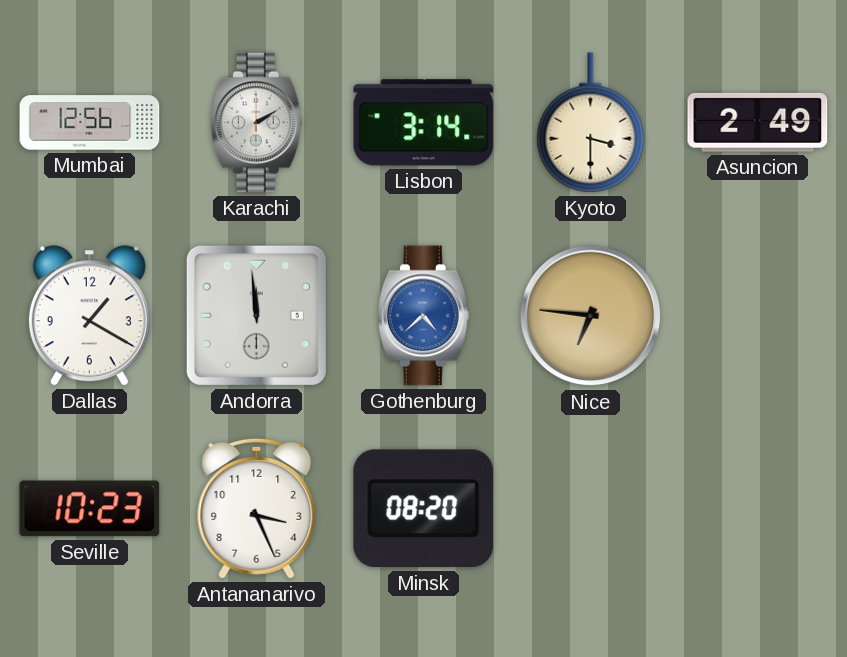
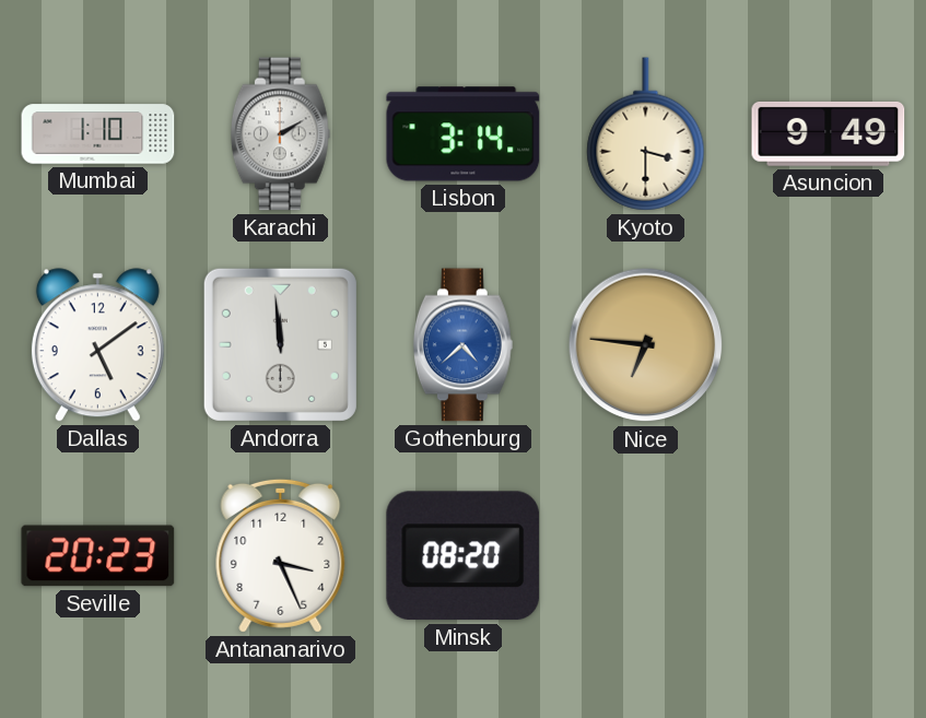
Mumbai: 12:56 -> 1:10 (98, 134)
Asuncion: 2:49 -> 9:49 (829, 133)
Dallas: 1:20 -> 5:09 (97, 345)
Seville: 10:23 -> 20:23 (98, 556)
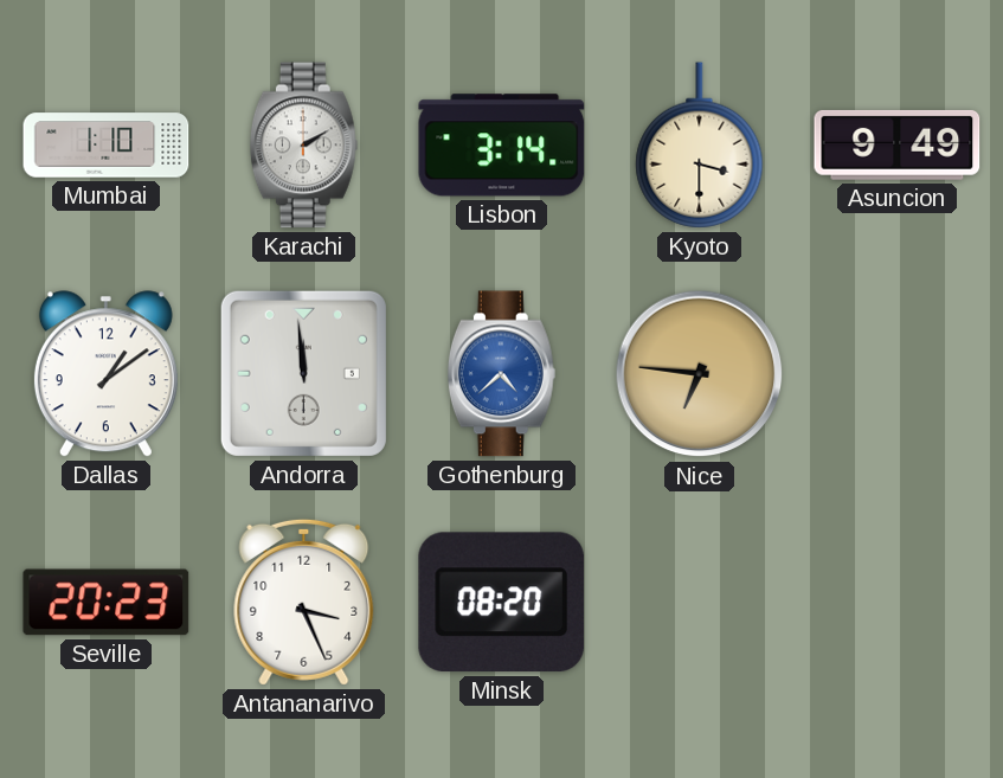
Dallas: 5:09 -> 1:09 (105, 374)
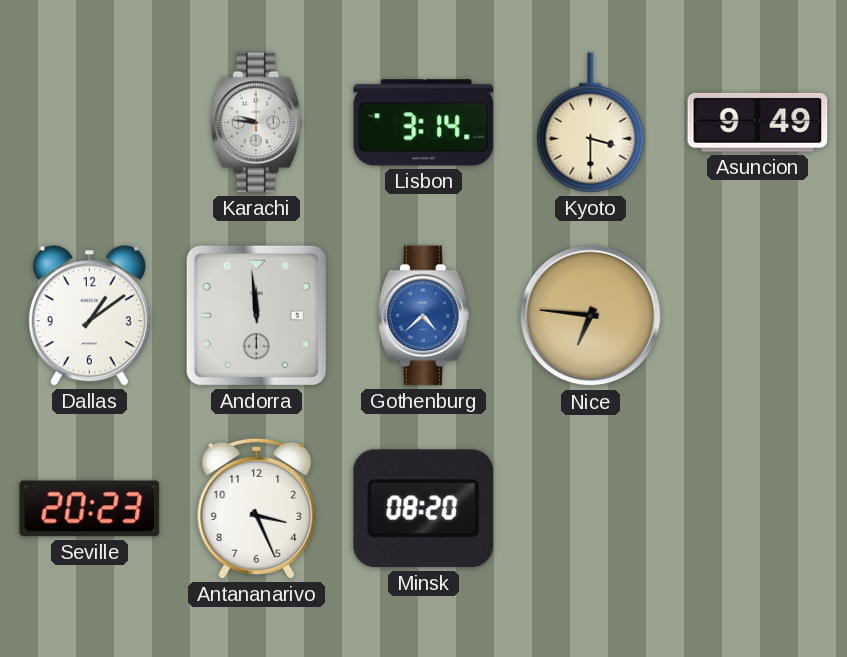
Mumbai: 1:10 -> none (107, 146)
Karachi: 2:10 -> 9:46 (256, 123)
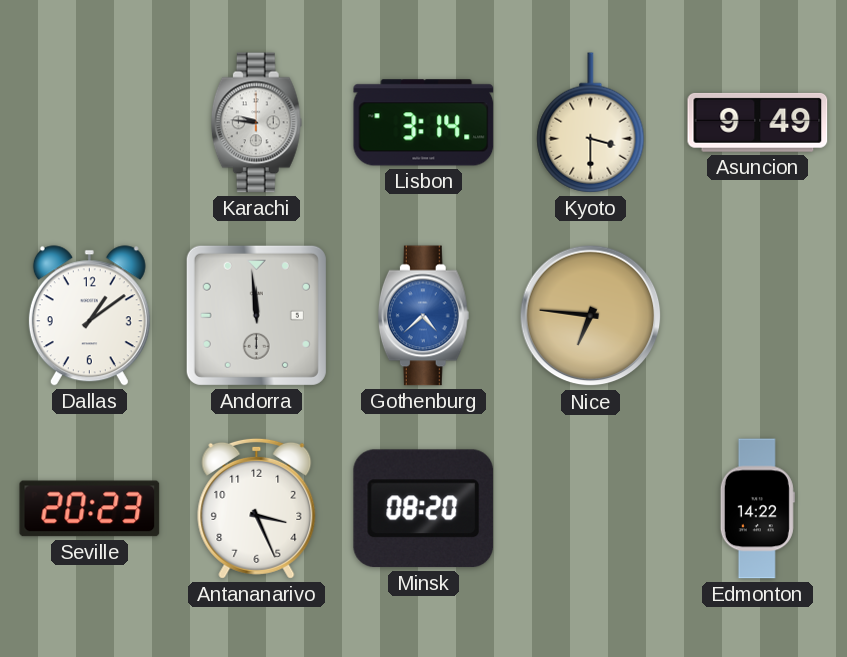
Edmonton: none -> 14:22 (757, 509)
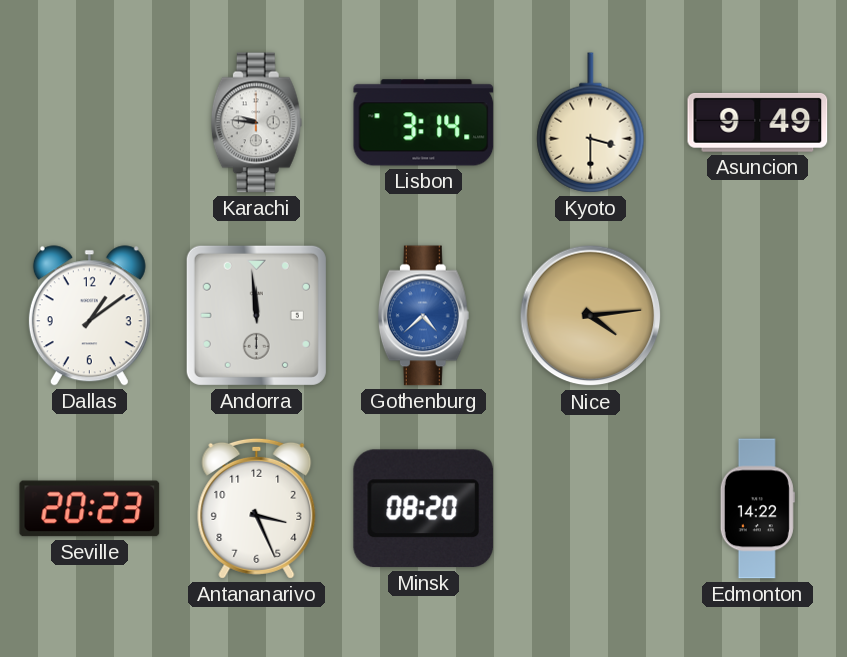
Nice: 6:46 -> 4:14 (591, 316)
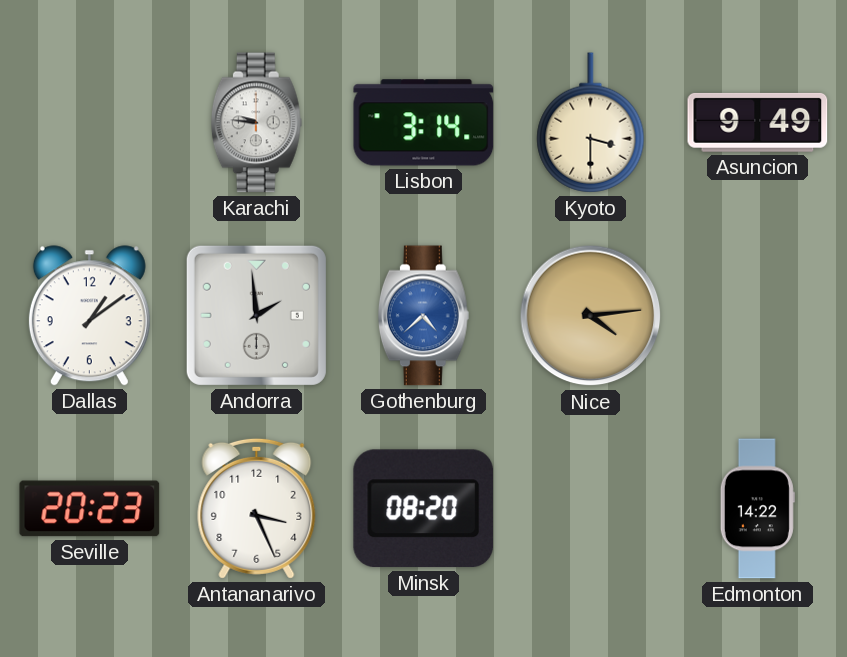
Andorra: 11:59 -> 1:59 (256, 315)
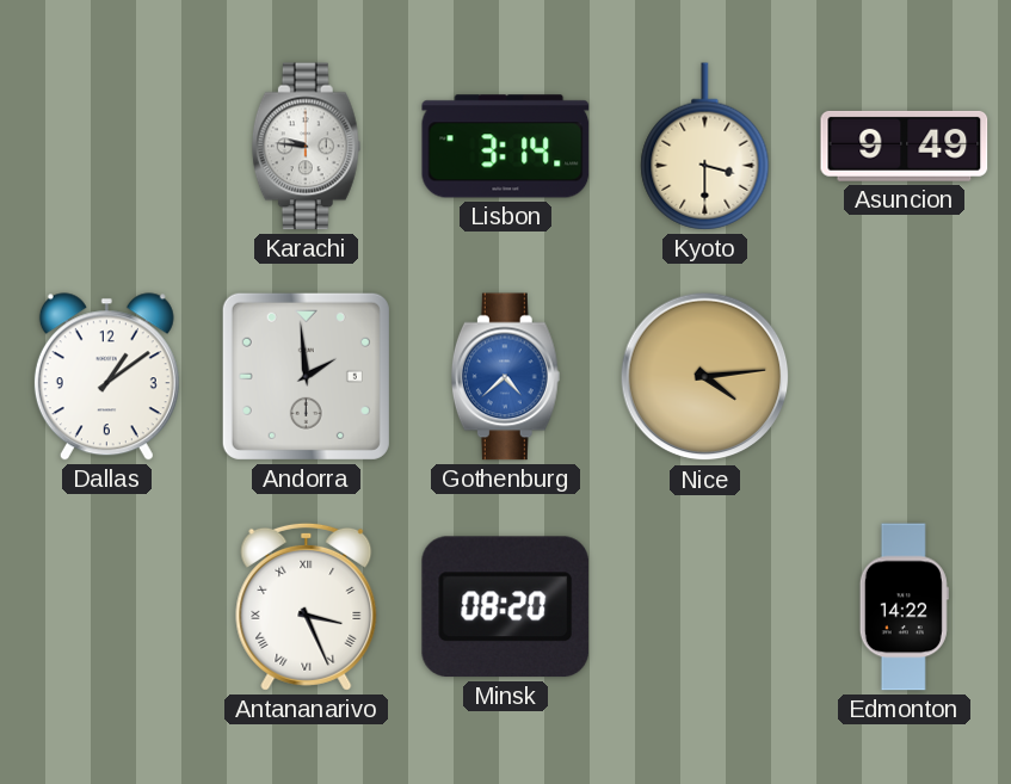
Seville: 20:23 -> none (90, 509)
Antananarivo numerals: Arabic -> Roman (307, 606)
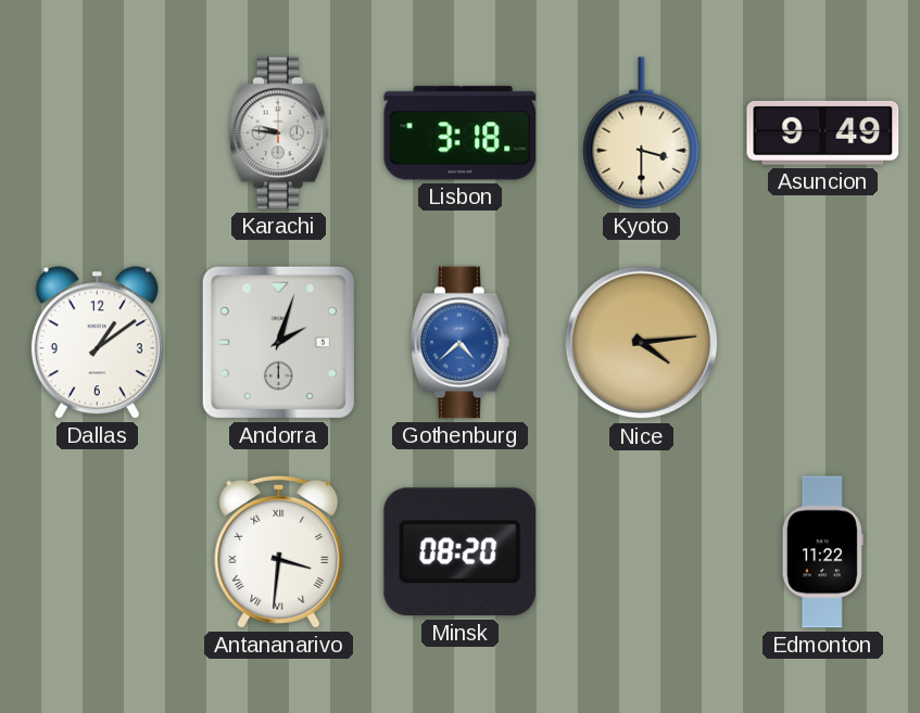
Lisbon: 3:14 -> 3:18 (461, 133)
Andorra: 1:59 -> 2:03 (278, 342)
Antananarivo: 3:26 -> 3:31 (279, 551)
Edmonton: 14:22 -> 11:22 (822, 552)
